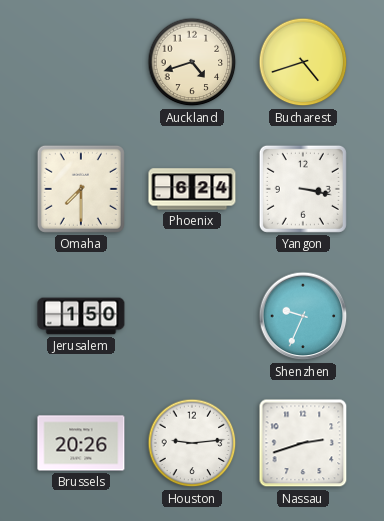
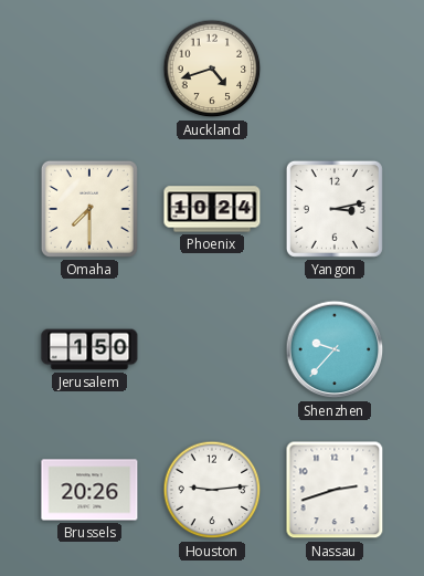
Bucharest: 4:42 -> none (303, 62)
Phoenix: 6:24 -> 10:24 (212, 209)
Yangon: 3:17 -> 3:13 (335, 209)
Shenzhen: 9:34 -> 9:37 (335, 349)
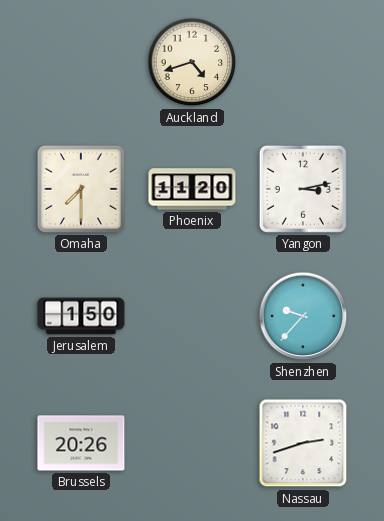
Phoenix: 10:24 -> 11:20 (192, 189)
Houston: 9:14 -> none (212, 490)
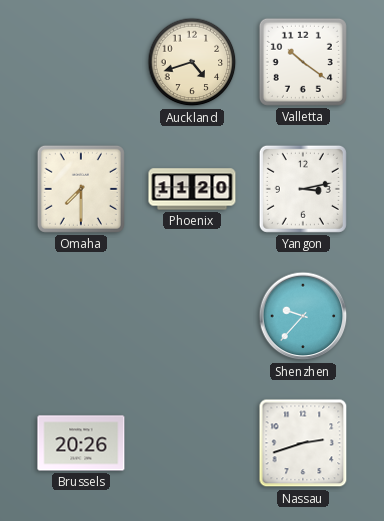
Valletta: none -> 10:21 (303, 62)
Jerusalem: 1:50 -> none (81, 316)
